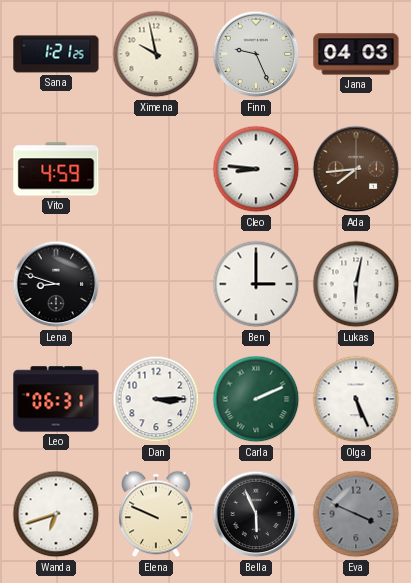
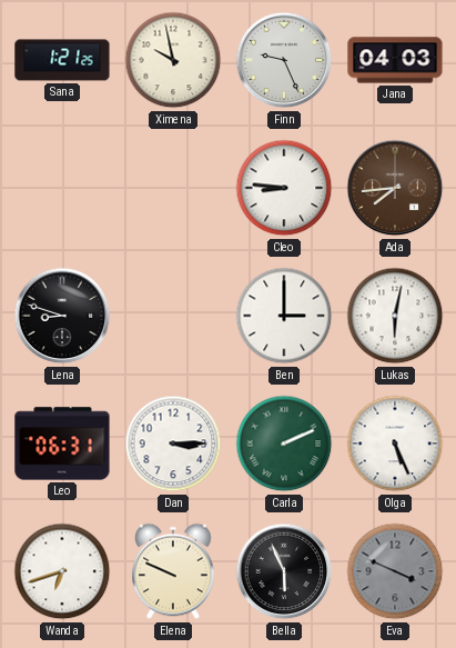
Vito: 4:59 -> none (56, 169)
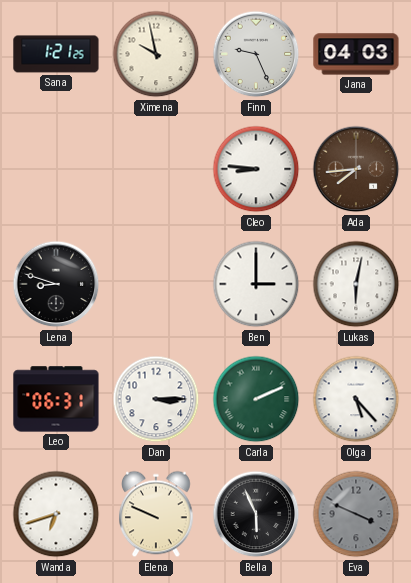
Olga: 5:26 -> 5:23 (356, 399)
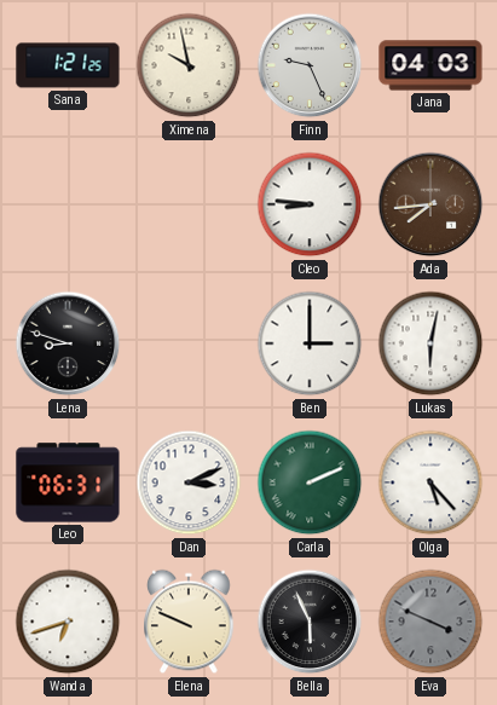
Dan: 3:15 -> 3:11 (189, 482)
